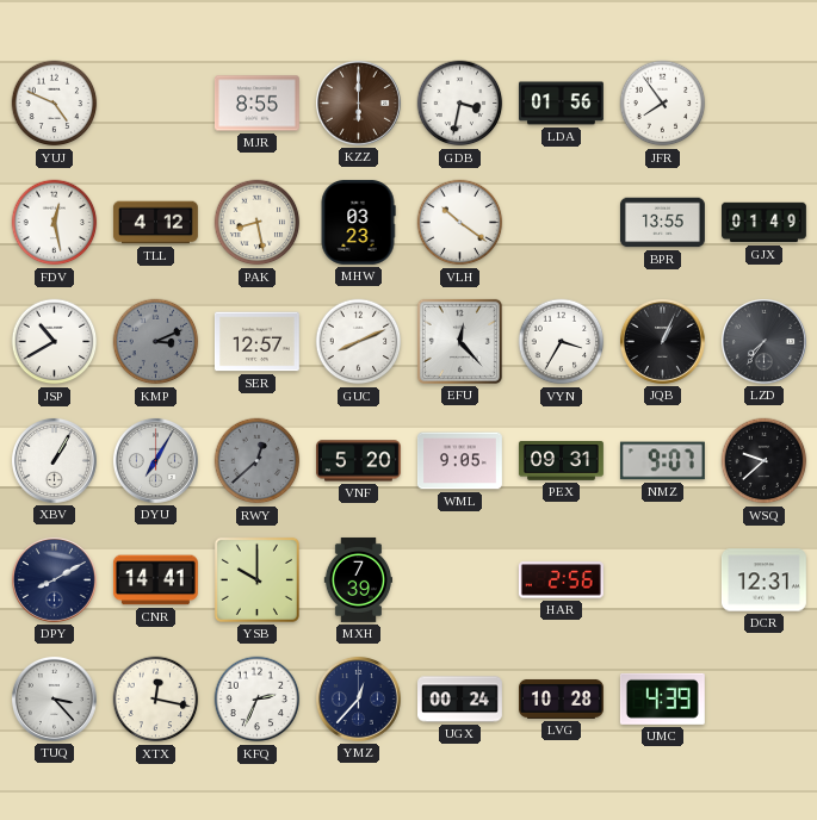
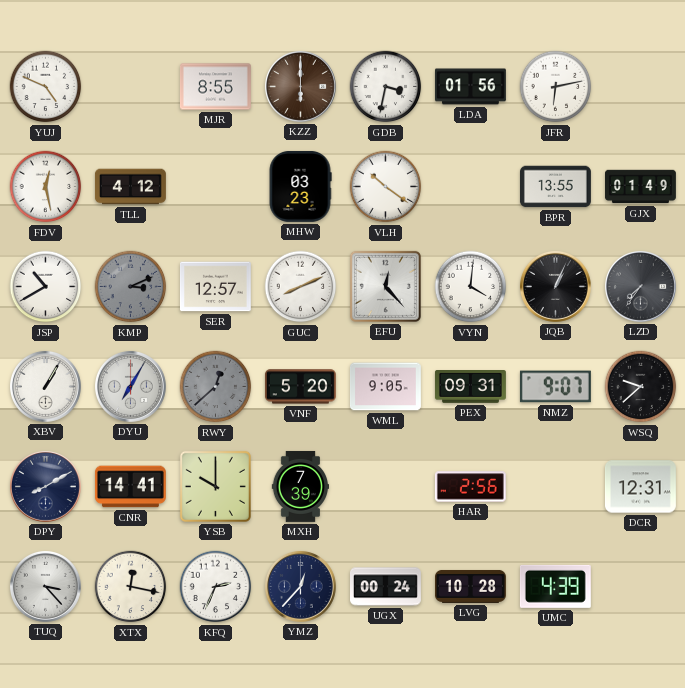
JFR: 7:54 -> 6:13 (556, 87)
PAK: 8:28 -> none (258, 223)
VYN: 3:35 -> 4:01 (471, 287)
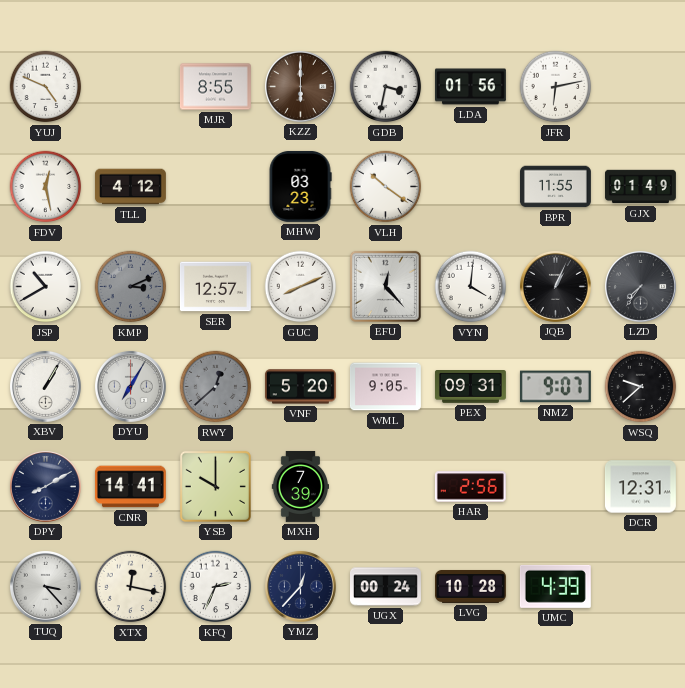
BPR: 13:55 -> 11:55 (555, 187)
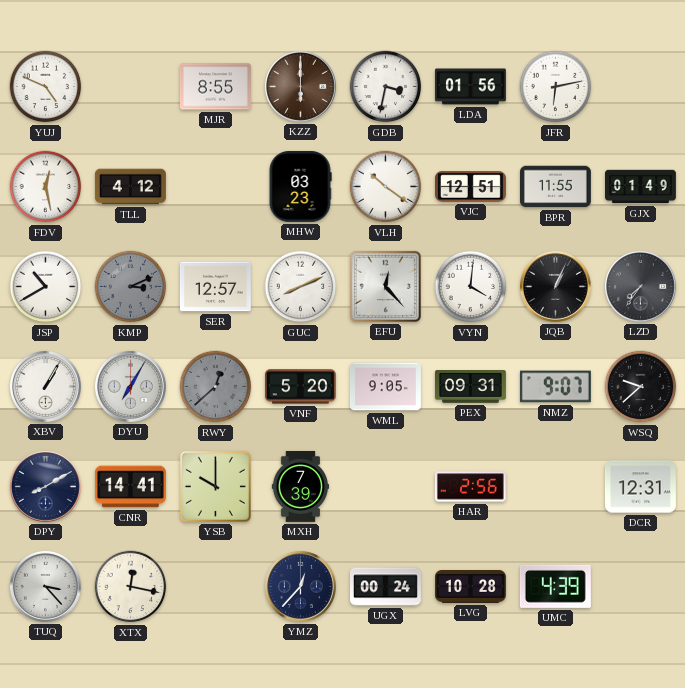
VJC: none -> 12:51 (470, 187)
KFQ: 2:34 -> none (216, 587)
